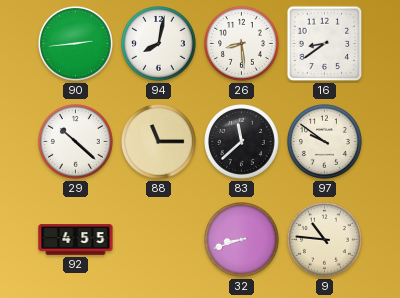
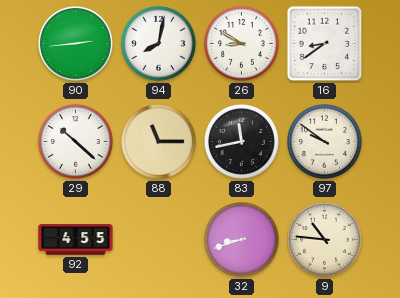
26: 8:29 -> 8:50 (242, 44)
83: 11:38 -> 11:43 (242, 142)
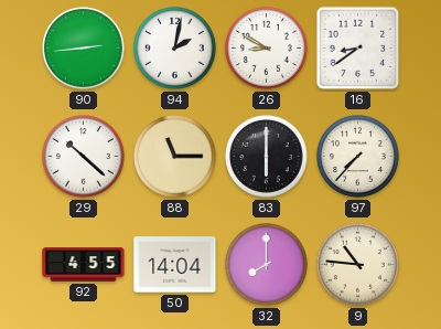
94: 8:02 -> 2:02 (175, 49)
83: 11:43 -> 6:00 (267, 157)
97: 9:51 -> 7:37 (358, 157)
50: none -> 14:04 (175, 265)
32: 8:42 -> 8:00 (267, 265)
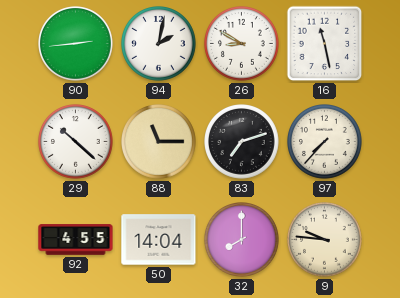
16: 8:39 -> 11:28 (325, 44)
83: 6:00 -> 7:12 (242, 142)
9: 10:46 -> 9:46 (325, 240)
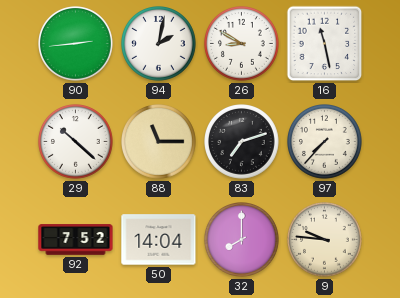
92: 4:55 -> 7:52 (76, 240)
